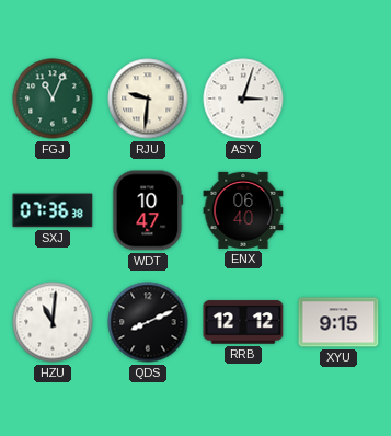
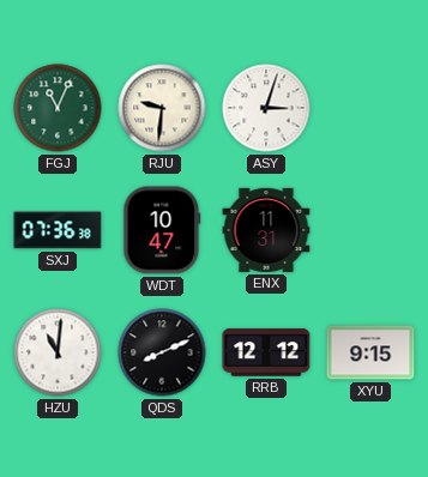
ENX: 06:40 -> 11:31 (266, 230)
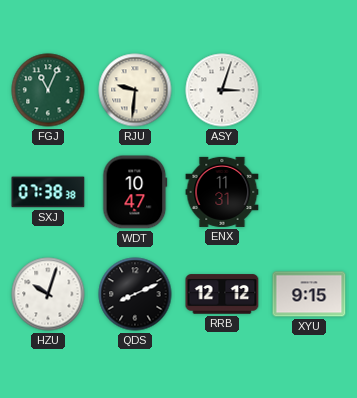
SXJ: 07:36 -> 07:38 (48, 192)
HZU: 11:01 -> 10:03 (48, 294)
